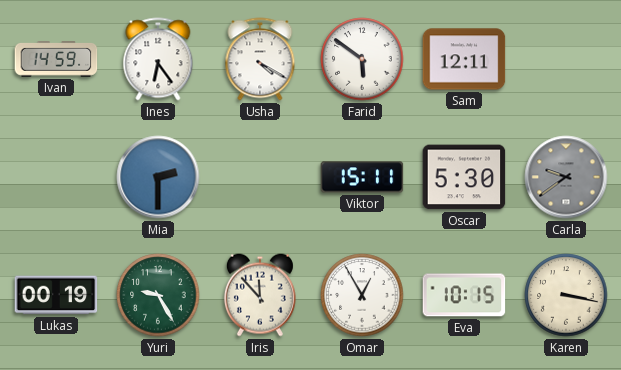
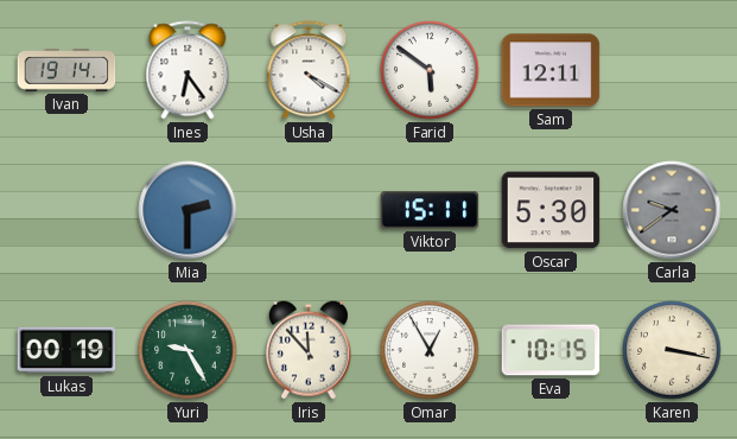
Ivan: 14:59 -> 19:14 (66, 71)
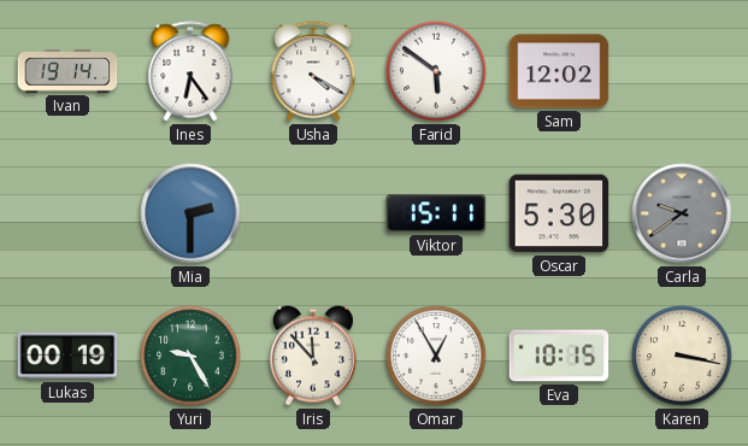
Sam: 12:11 -> 12:02 (559, 71)
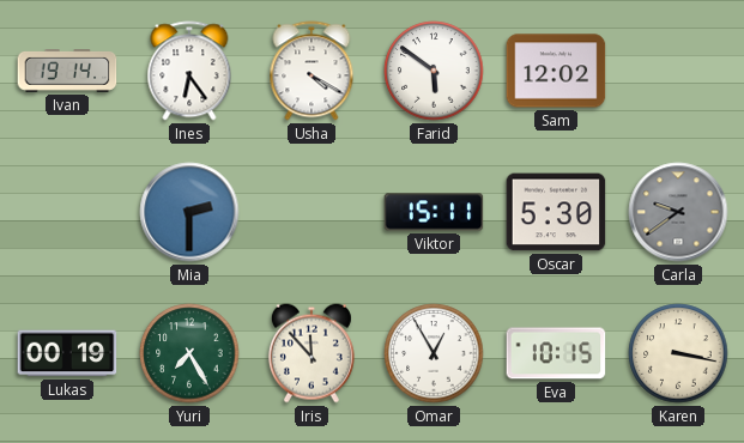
Yuri: 9:25 -> 7:25 (189, 353)
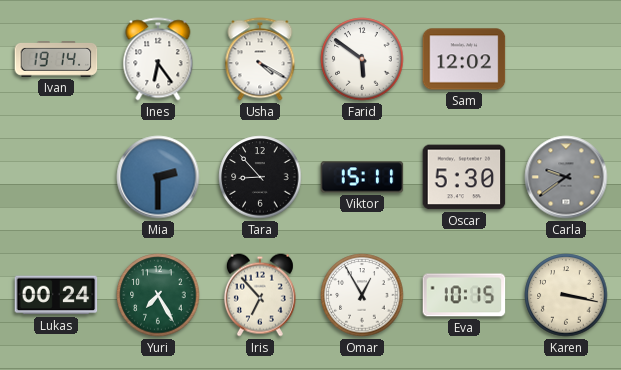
Tara: none -> 8:53 (260, 177)
Lukas: 00:19 -> 00:24 (56, 295)
Iris: 11:53 -> 6:53 (260, 295)
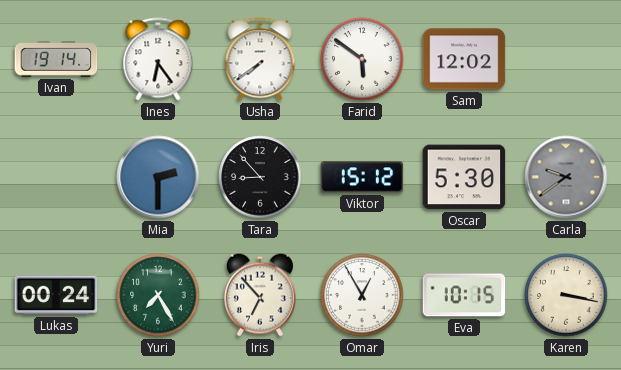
Usha: 4:20 -> 7:39 (260, 59)
Viktor: 15:11 -> 15:12 (362, 177)
